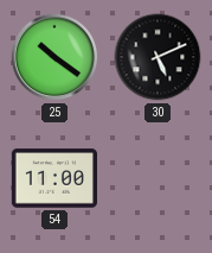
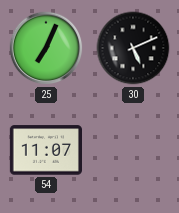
25: 10:21 -> 7:04 (46, 48)
54: 11:00 -> 11:07 (45, 150)
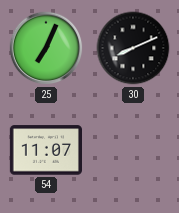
30: 5:11 -> 8:11 (133, 48)
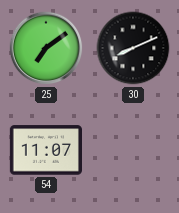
25: 7:04 -> 7:09 (46, 48)
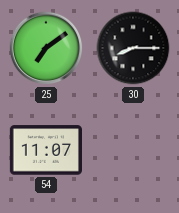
30: 8:11 -> 8:15 (133, 48)
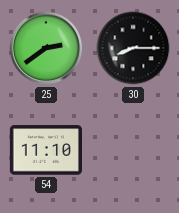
25: 7:09 -> 2:39 (46, 48)
54: 11:07 -> 11:10 (45, 150)
